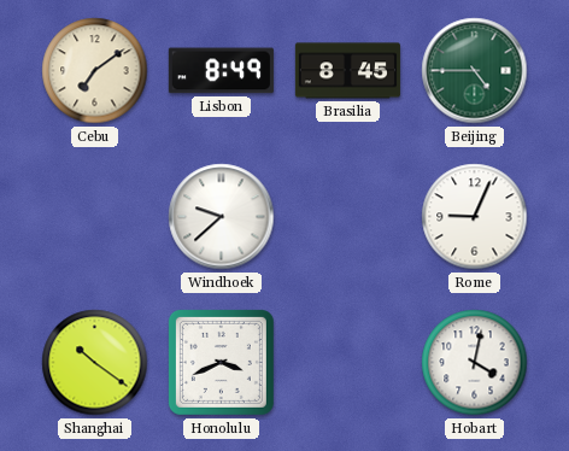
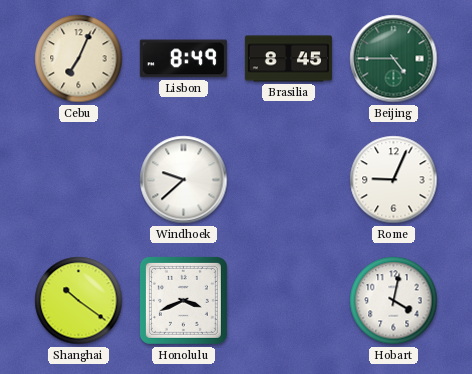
Cebu: 7:09 -> 7:04 (79, 59)
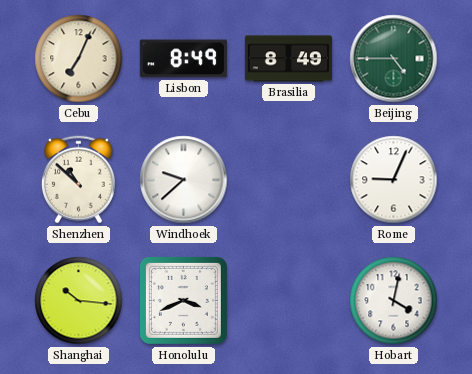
Brasilia: 8:45 -> 8:49 (288, 59)
Shenzhen: none -> 10:52 (78, 180)
Shanghai: 10:21 -> 10:16 (79, 301)
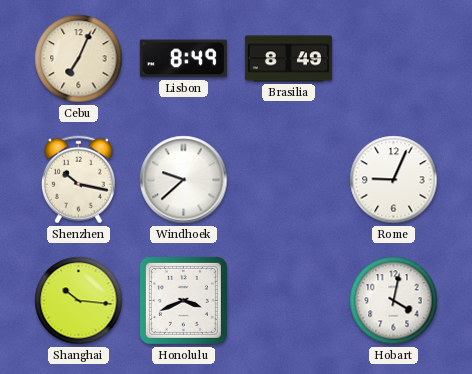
Beijing: 4:45 -> none (394, 59)
Shenzhen: 10:52 -> 10:17 (78, 180)
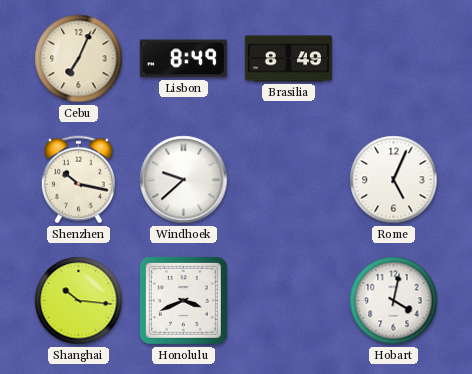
Rome: 9:04 -> 5:04 (394, 180)
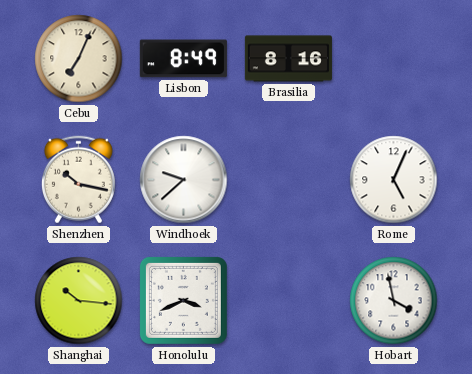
Brasilia: 8:49 -> 8:16 (288, 59)
Hobart: 4:02 -> 3:58 (394, 301)
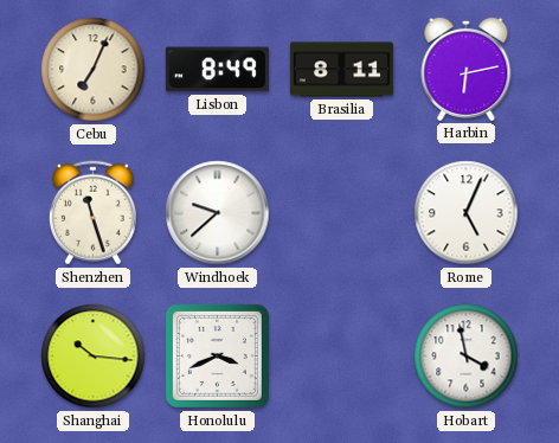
Brasilia: 8:16 -> 8:11 (341, 70)
Harbin: none -> 6:13 (467, 69)
Shenzhen: 10:17 -> 11:27 (92, 213)
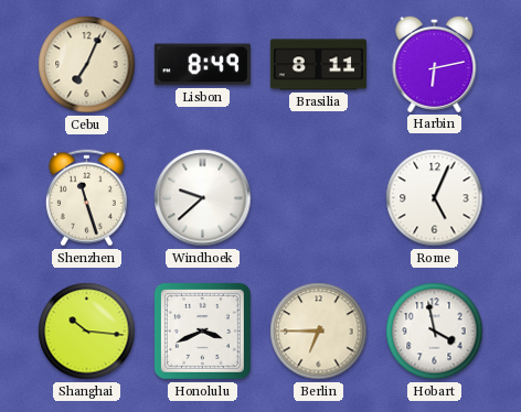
Berlin: none -> 6:45 (319, 332)
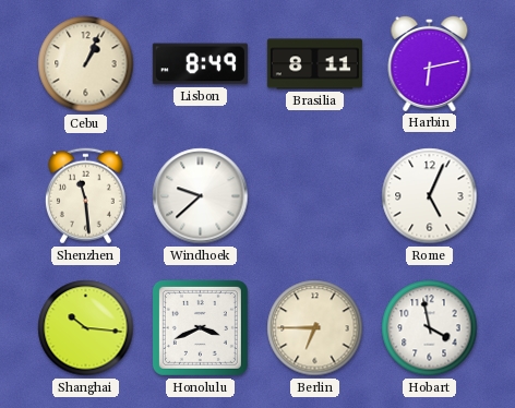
Cebu: 7:04 -> 1:04 (86, 64)
Shenzhen: 11:27 -> 11:29 (85, 196)
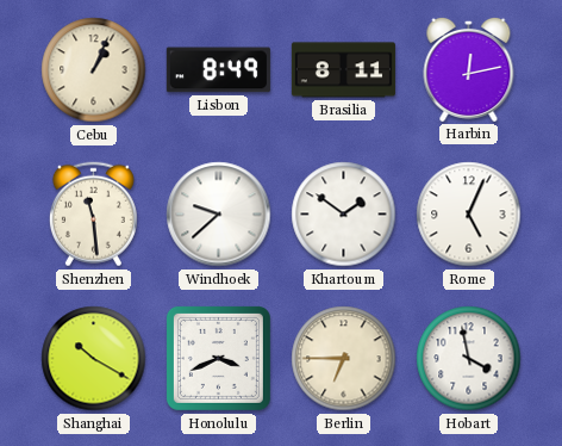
Harbin: 6:13 -> 12:13 (469, 69)
Khartoum: none -> 1:51 (344, 215)
Shanghai: 10:16 -> 10:20 (94, 359)
